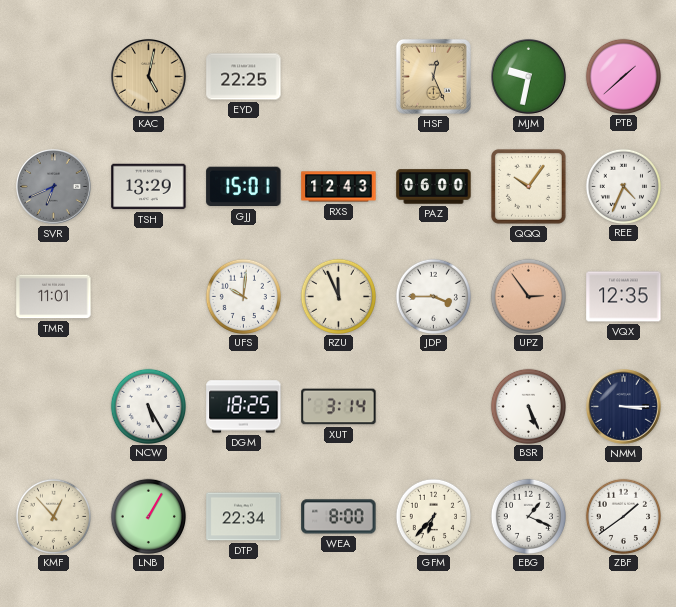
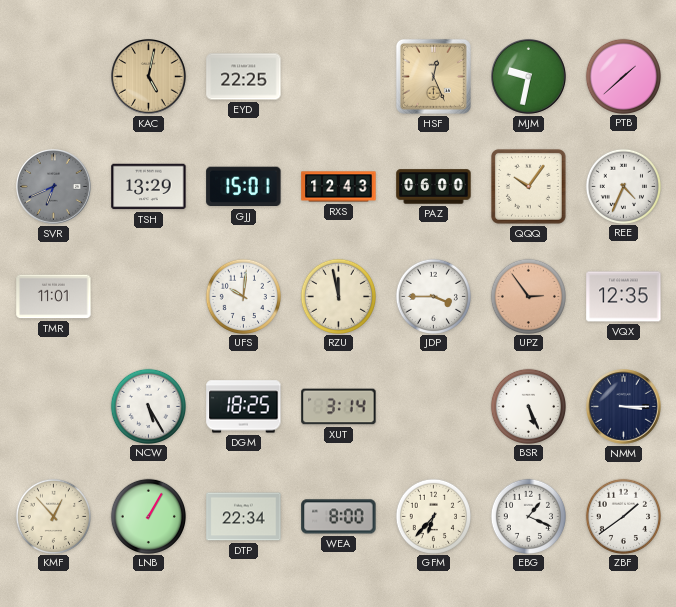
RZU: 11:56 -> 11:58 (338, 296)
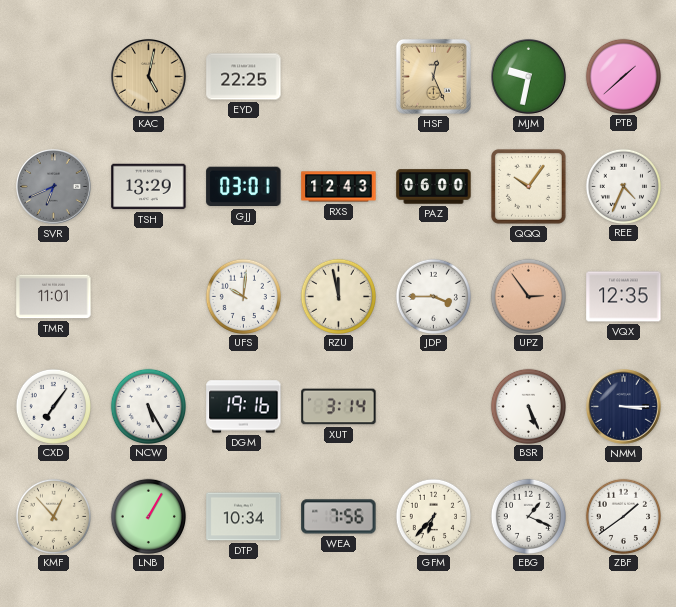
GJJ: 15:01 -> 03:01 (244, 187)
CXD: none -> 7:06 (53, 406)
DGM: 18:25 -> 19:16 (244, 407)
DTP: 22:34 -> 10:34 (244, 517)
WEA: 8:00 -> 7:56 (339, 517)
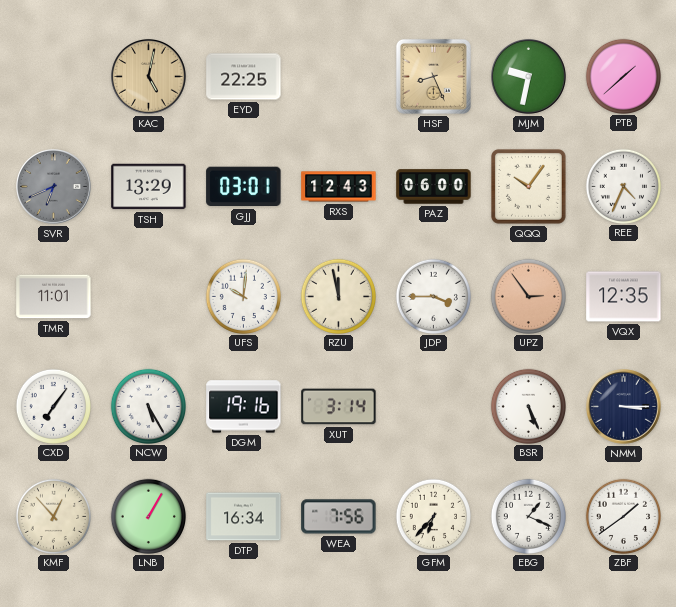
HSF: 12:26 -> 8:26 (433, 76)
DTP: 10:34 -> 16:34 (244, 517)
